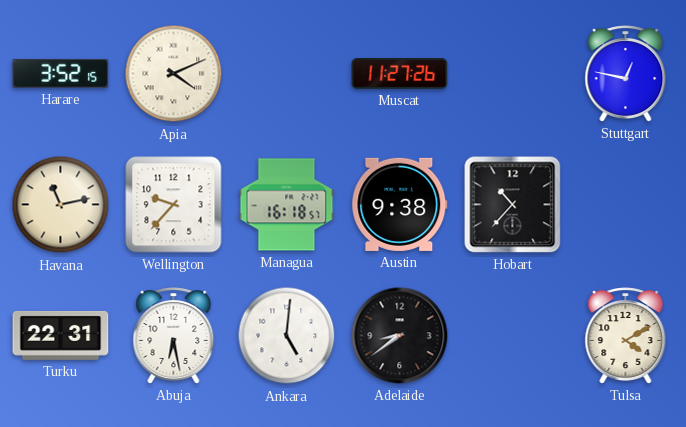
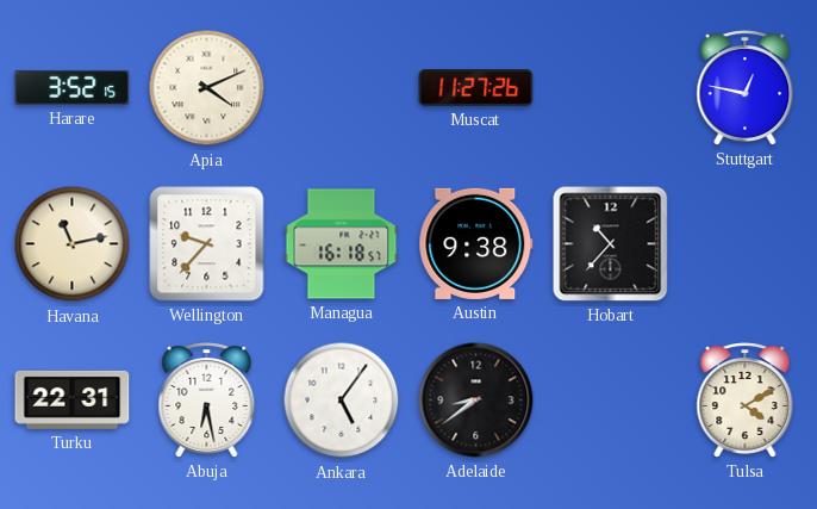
Ankara: 5:01 -> 5:06 (342, 401)
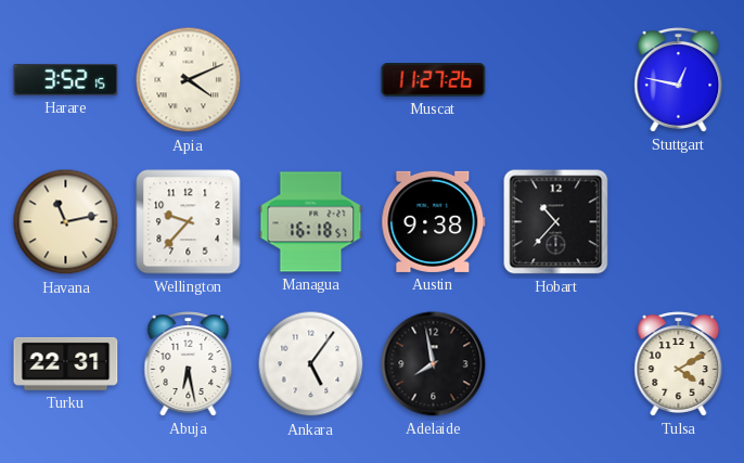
Adelaide: 8:39 -> 7:58 (434, 364)
